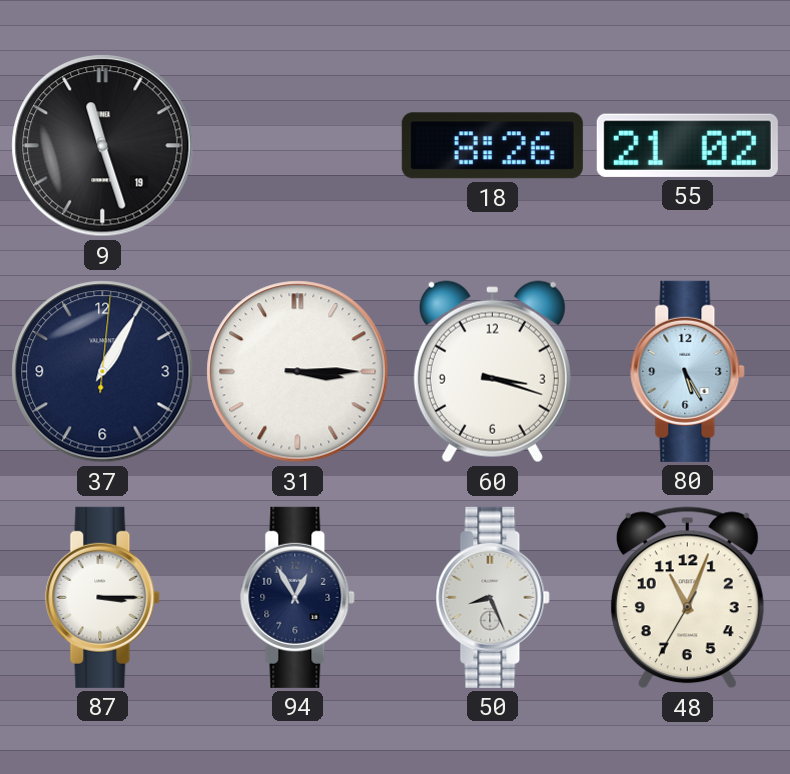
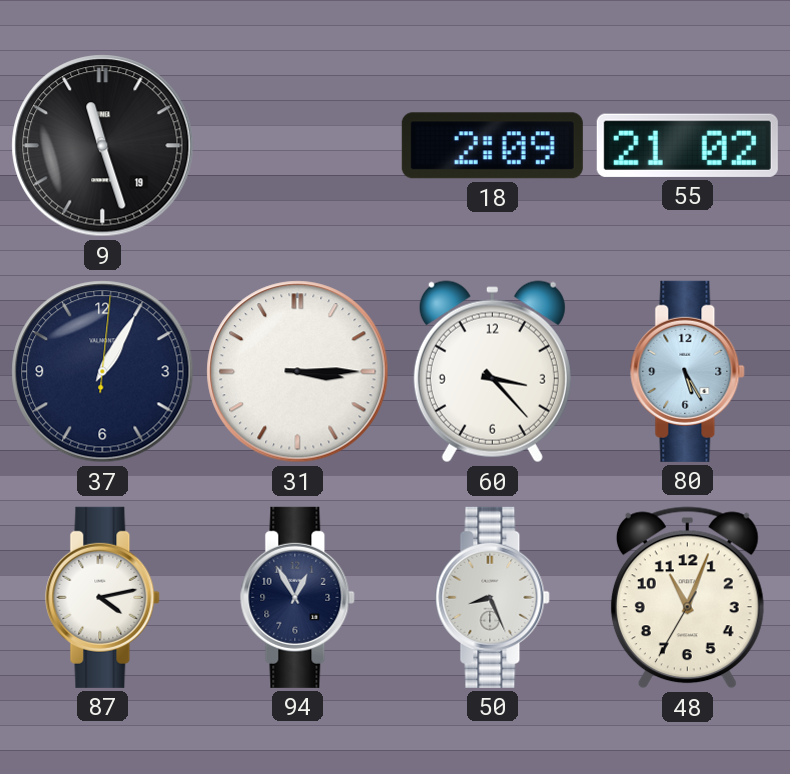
18: 8:26 -> 2:09 (492, 146)
60: 3:18 -> 3:23 (492, 372)
87: 3:15 -> 4:13 (103, 597)
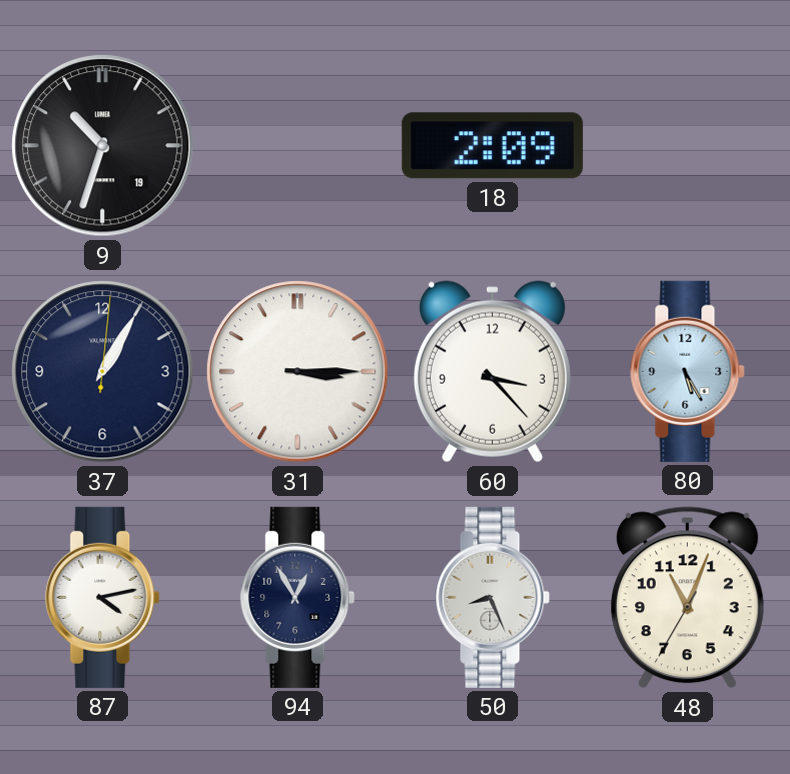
9: 11:27 -> 10:33 (103, 146)
55: 21:02 -> none (687, 145)
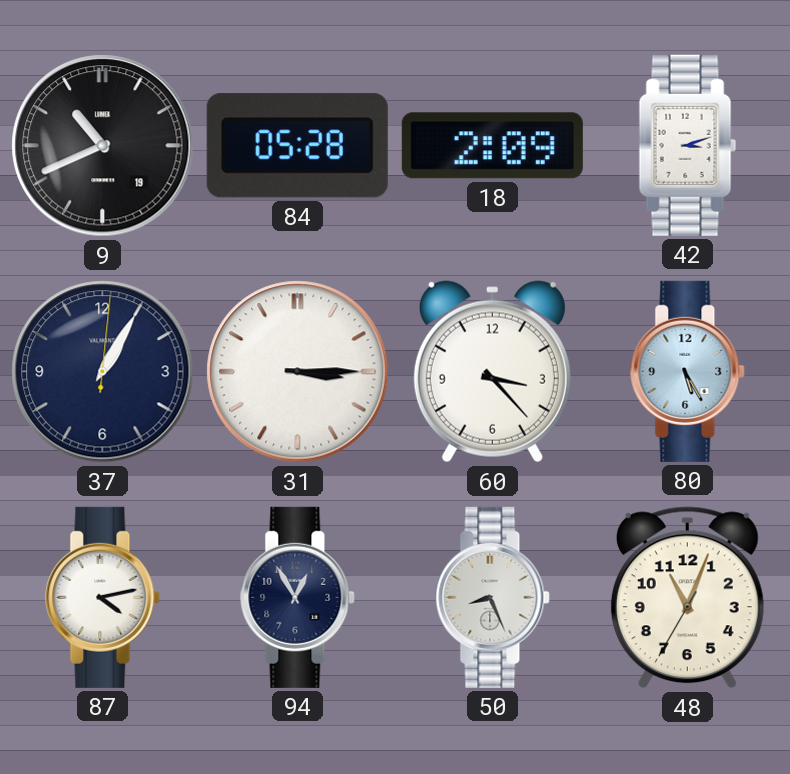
9: 10:33 -> 10:41 (103, 146)
84: none -> 05:28 (297, 146)
42: none -> 3:12 (688, 145)
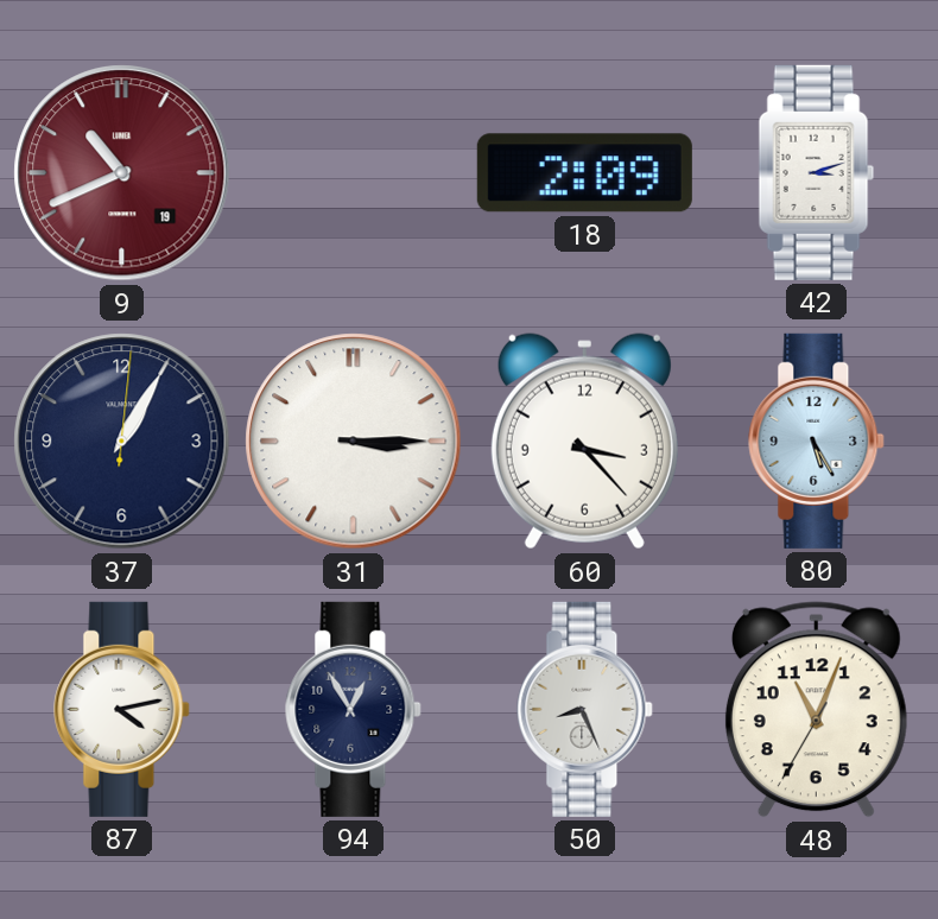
9 dial: black -> burgundy (122, 173)
84: 05:28 -> none (297, 146)
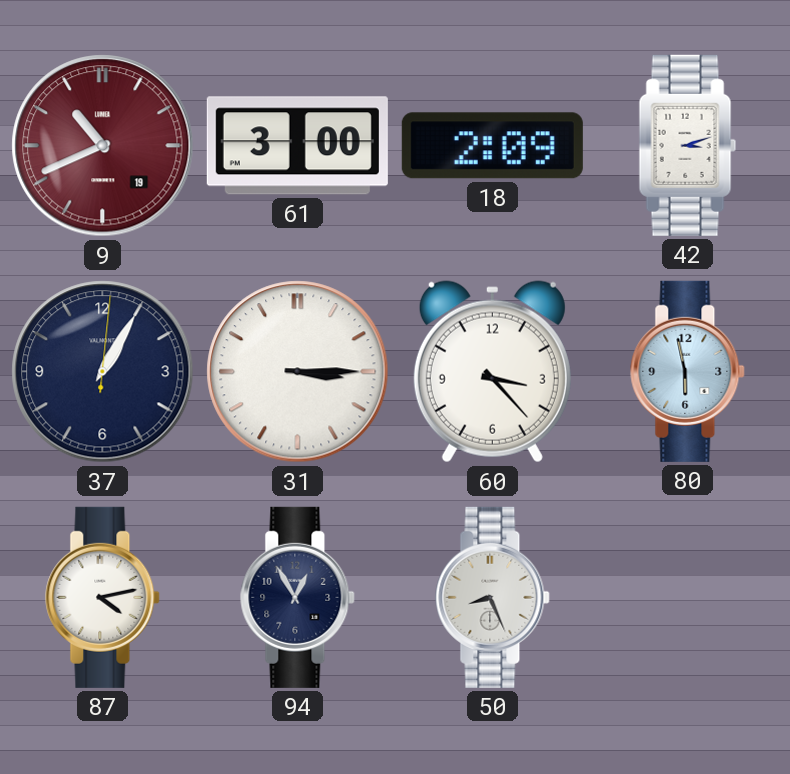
61: none -> 3:00 (297, 146)
80: 5:25 -> 5:58 (688, 371)
48: 11:03 -> none (816, 710)
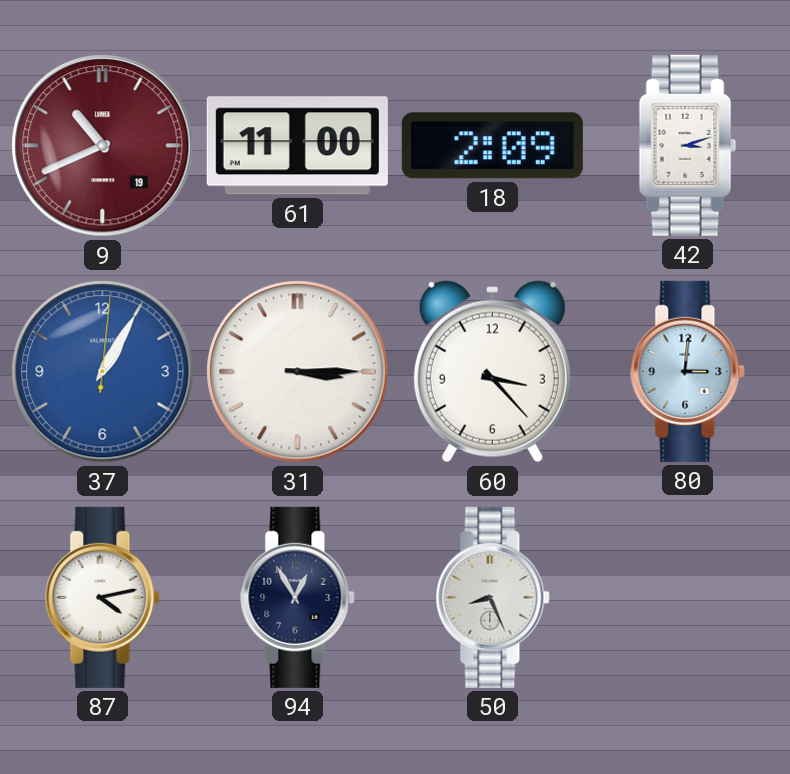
61: 3:00 -> 11:00 (297, 146)
37 dial: navy -> blue (103, 372)
80: 5:58 -> 3:01 (688, 371)
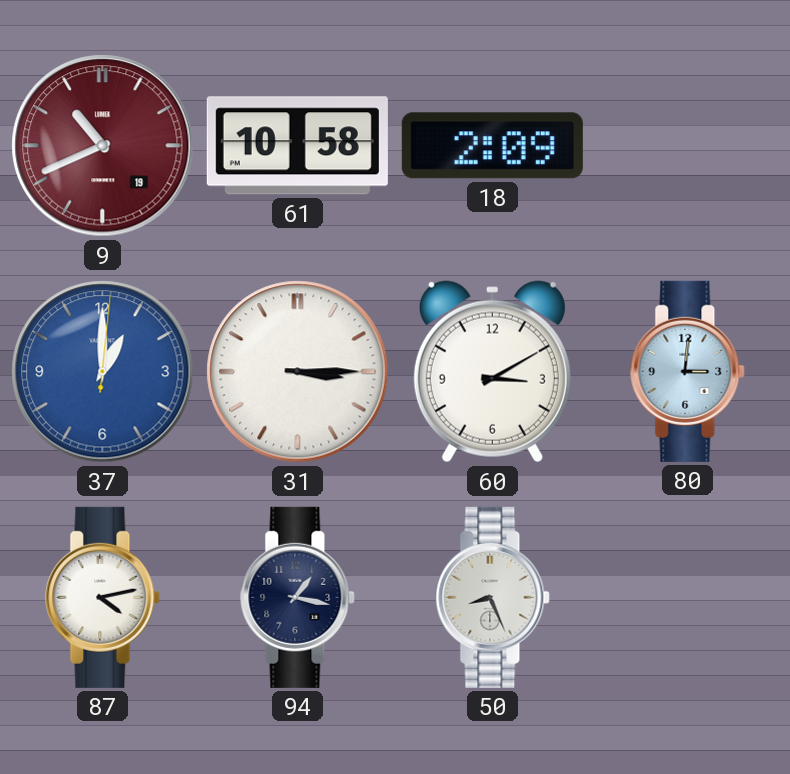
61: 11:00 -> 10:58 (297, 146)
42: 3:12 -> none (688, 145)
37: 1:05 -> 1:00 (103, 372)
60: 3:23 -> 3:10 (492, 372)
94: 12:55 -> 1:17 (298, 597)
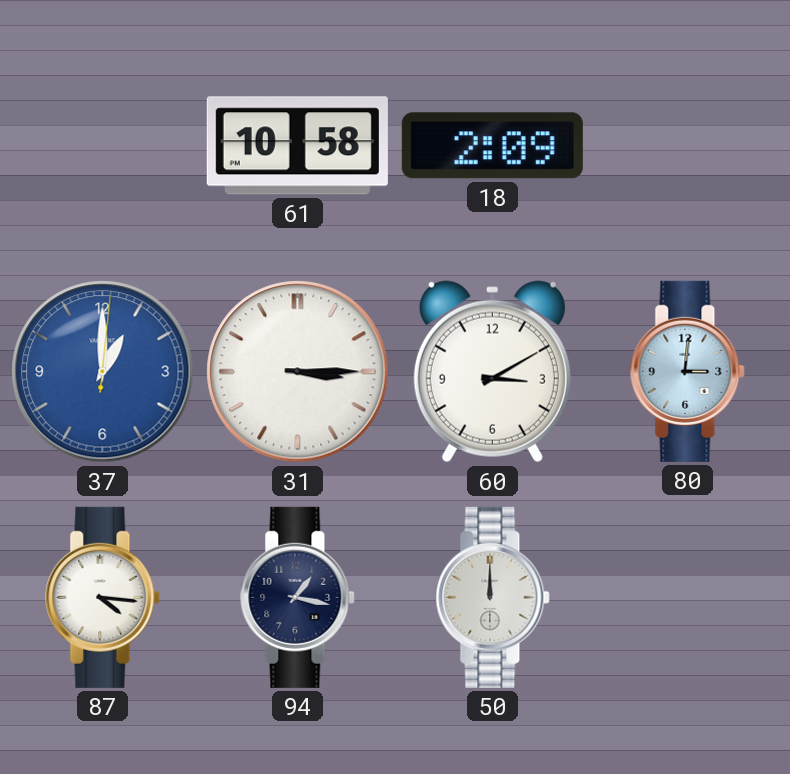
9: 10:41 -> none (103, 146)
87: 4:13 -> 4:16 (103, 597)
50: 8:26 -> 12:00 (493, 597)
